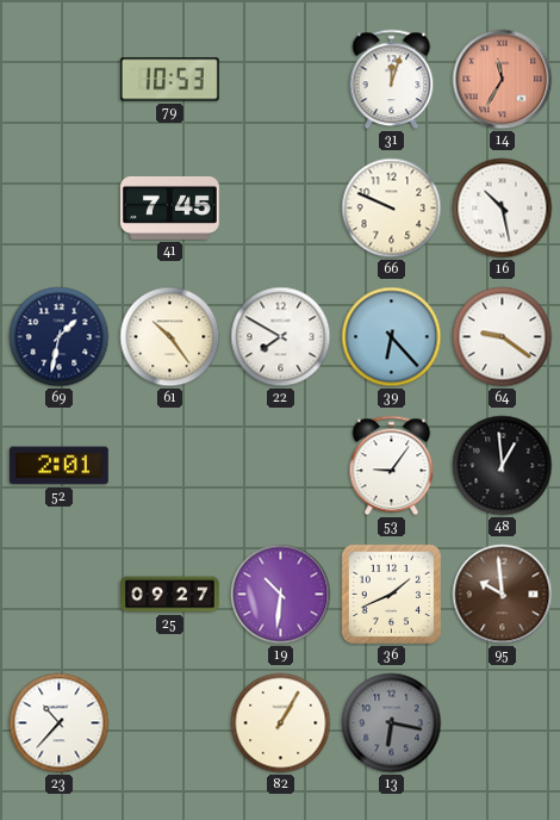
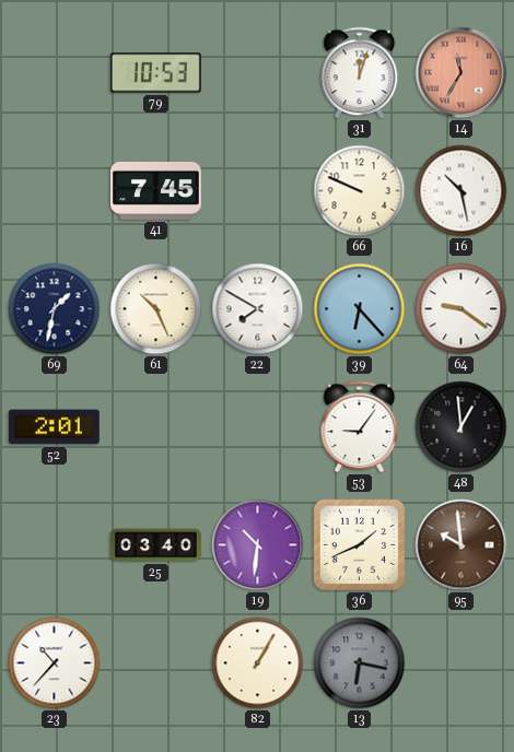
61: 10:24 -> 10:26 (156, 309)
25: 09:27 -> 03:40 (156, 545)
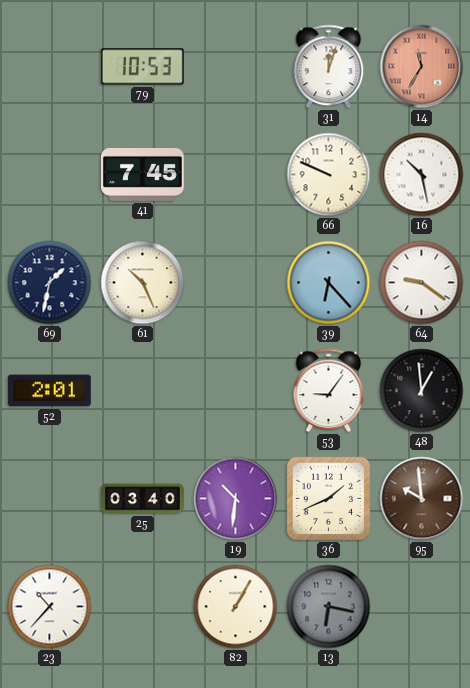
22: 7:50 -> none (258, 309)
